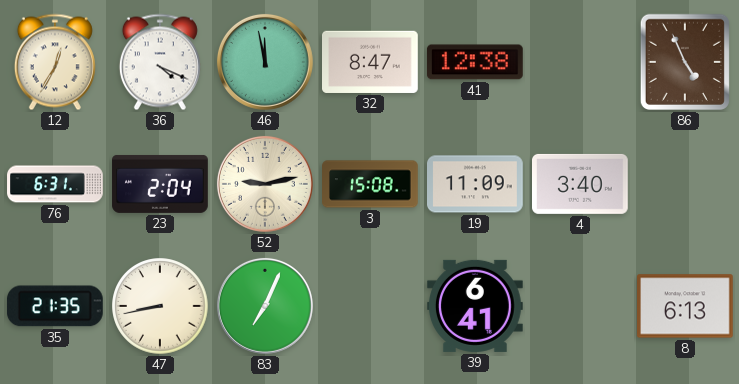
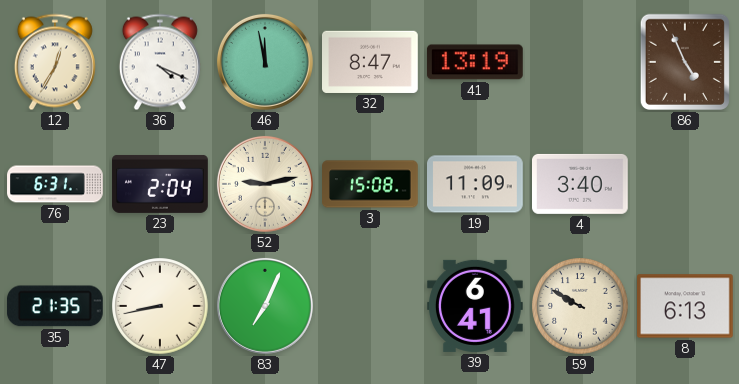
41: 12:38 -> 13:19 (475, 62)
59: none -> 9:50 (580, 306)
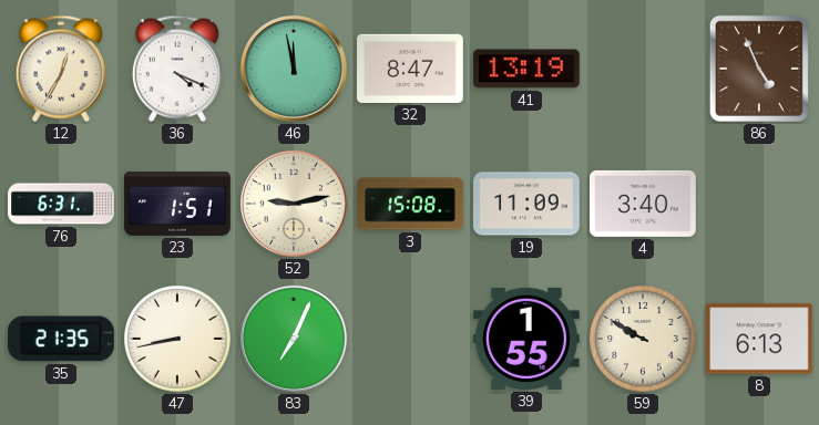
23: 2:04 -> 1:51 (177, 204)
39: 6:41 -> 1:55 (528, 339)
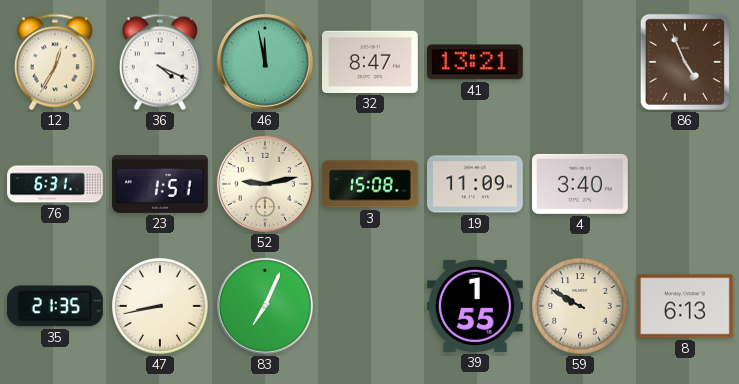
41: 13:19 -> 13:21 (475, 62)
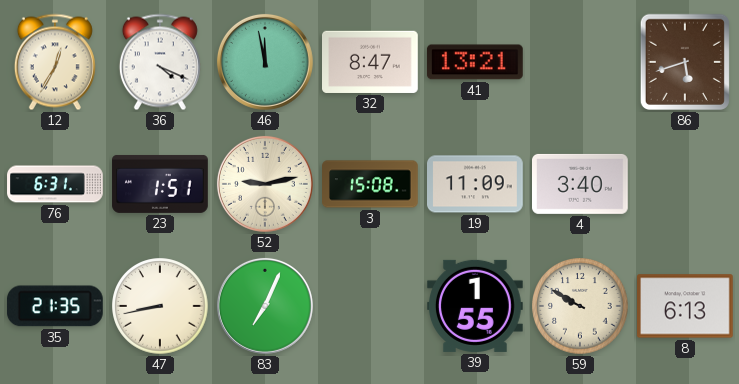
86: 4:56 -> 5:42 (685, 62)
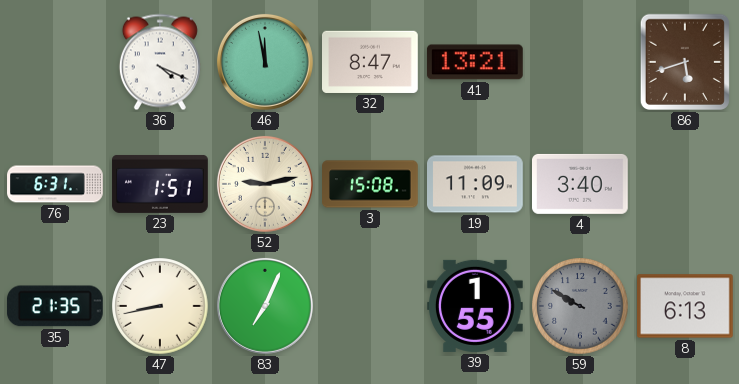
12: 12:35 -> none (55, 62)
59 dial: cream -> grey (580, 306)
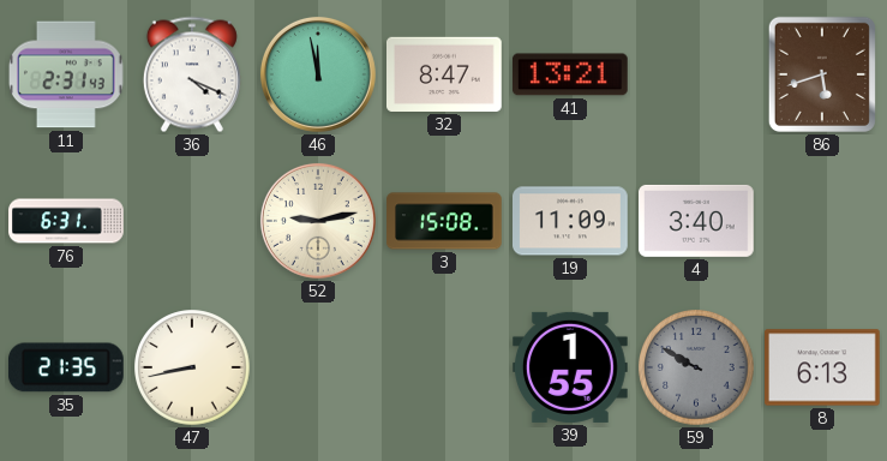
11: none -> 2:31 (66, 74)
23: 1:51 -> none (160, 184)
83: 7:04 -> none (265, 306)
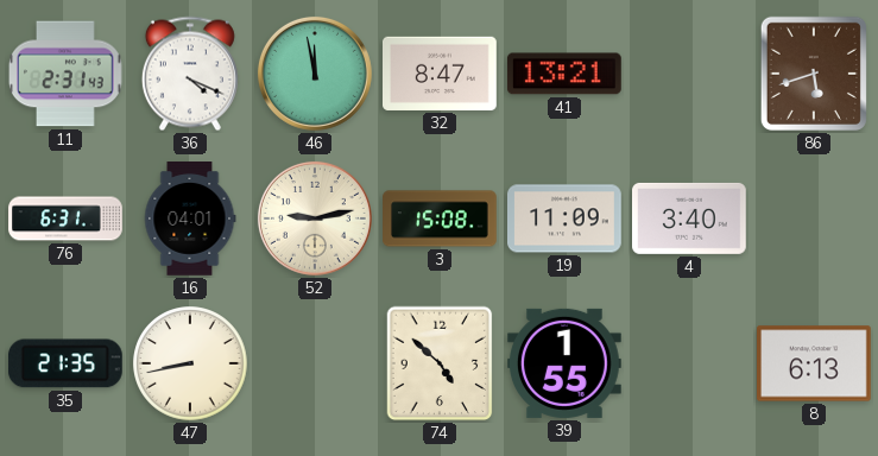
16: none -> 04:01 (190, 220)
74: none -> 4:52 (440, 363)
59: 9:50 -> none (696, 367)
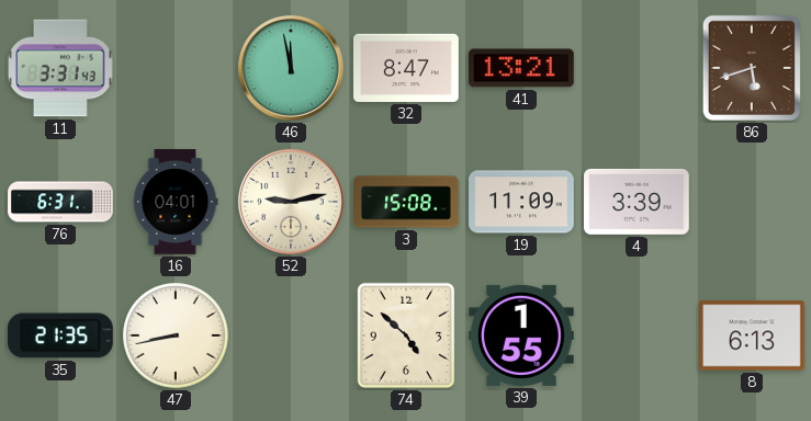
11: 2:31 -> 3:31 (60, 68)
36: 4:19 -> none (190, 74)
4: 3:40 -> 3:39 (638, 202)
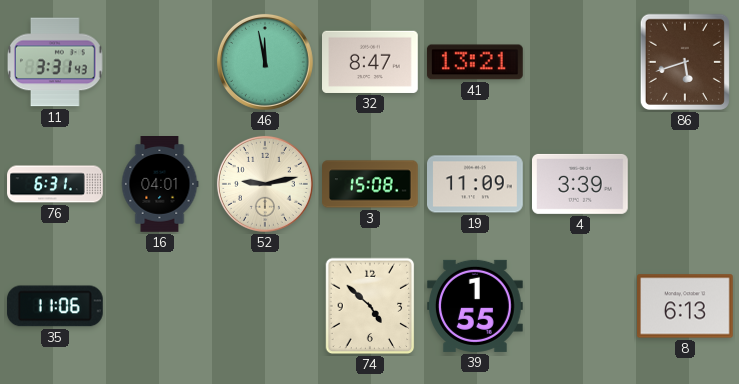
35: 21:35 -> 11:06 (55, 306)
47: 8:43 -> none (176, 335)
